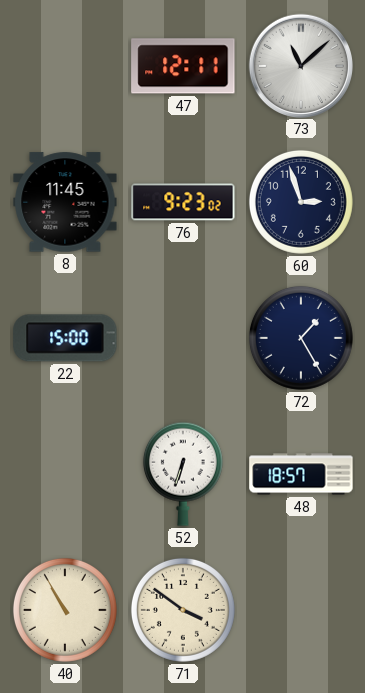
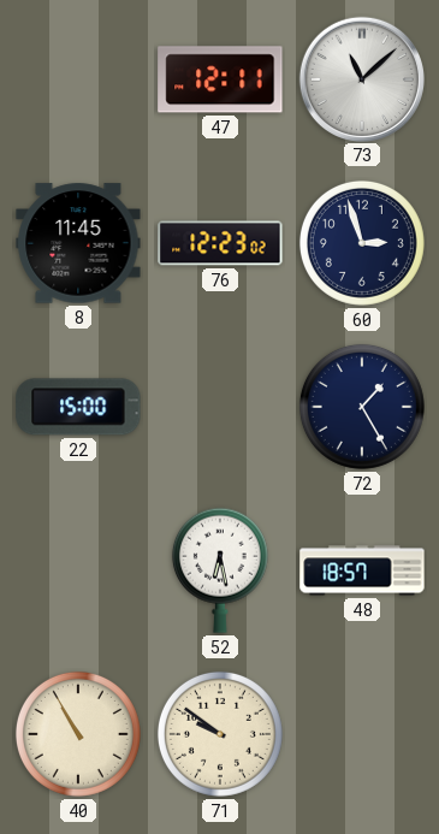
76: 9:23 -> 12:23 (220, 243)
52: 6:33 -> 6:28 (220, 570)
71: 3:51 -> 9:51 (220, 734)
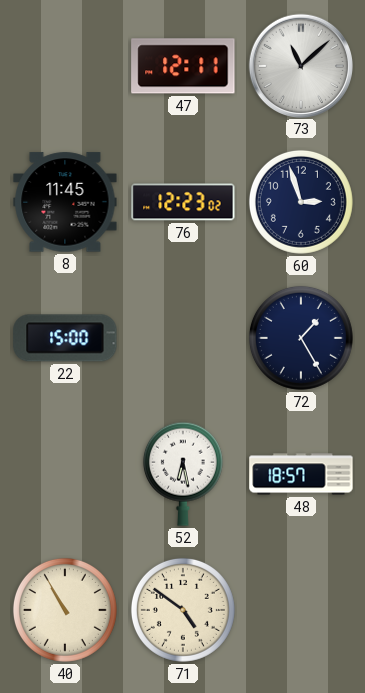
71: 9:51 -> 4:51 (183, 610)
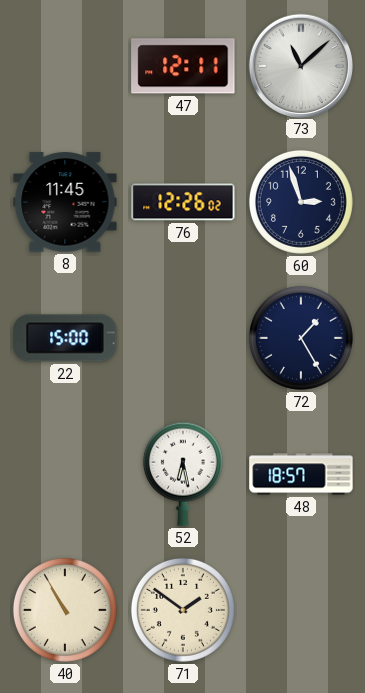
76: 12:23 -> 12:26 (183, 202)
71: 4:51 -> 1:51 (183, 610)
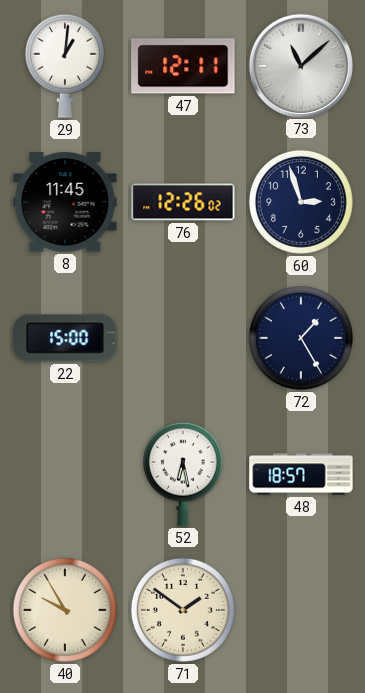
29: none -> 1:01 (65, 66)
40: 10:55 -> 9:55 (65, 610)
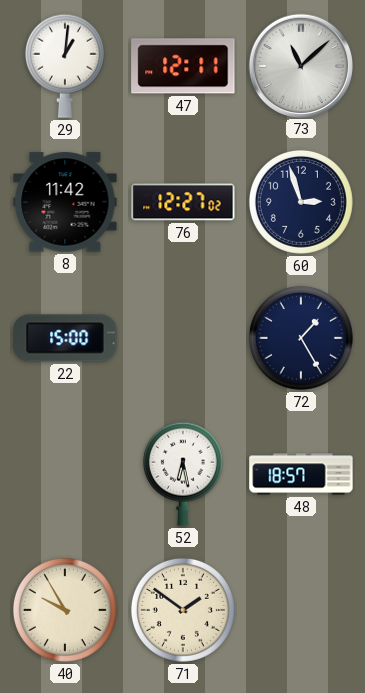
8: 11:45 -> 11:42 (65, 202)
76: 12:26 -> 12:27 (183, 202)
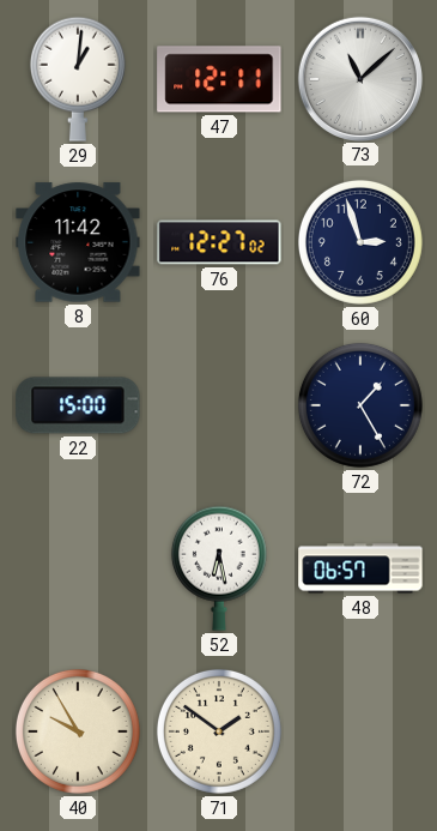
48: 18:57 -> 06:57 (360, 568)
